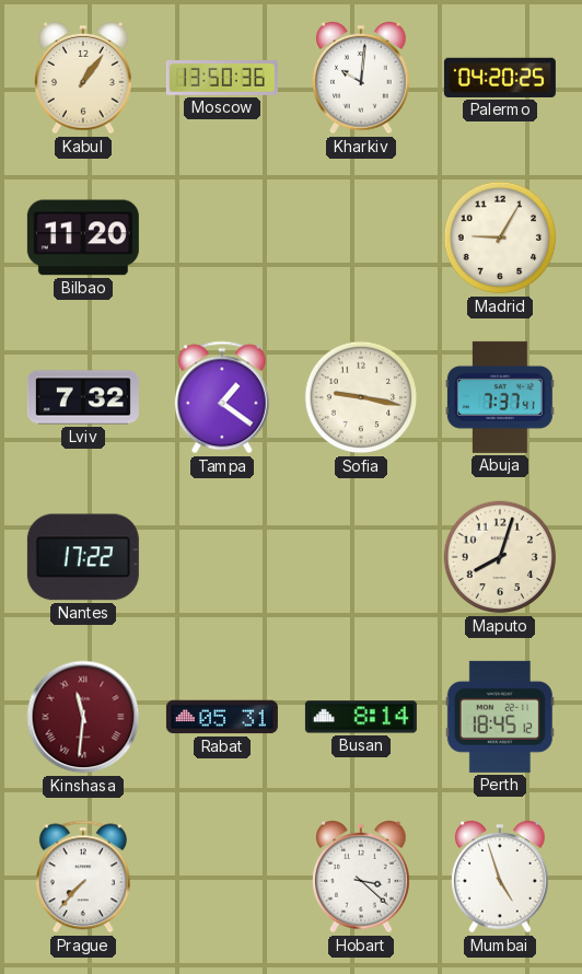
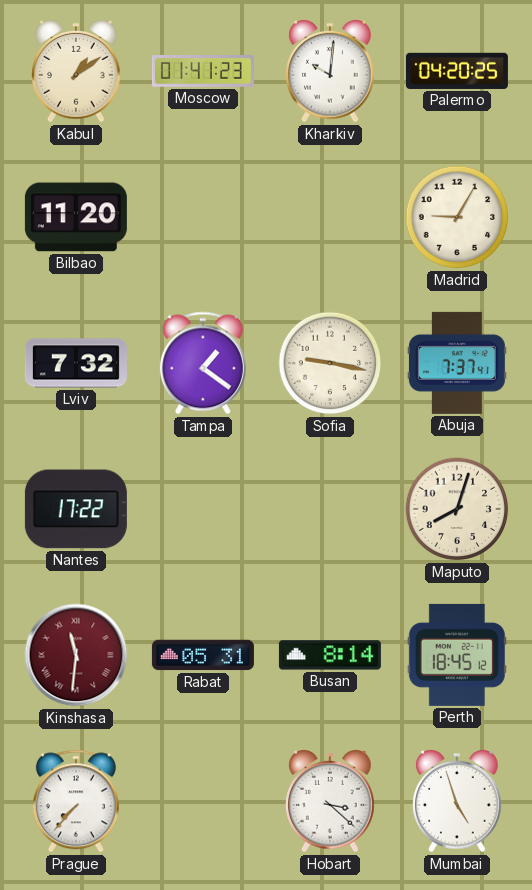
Kabul: 1:06 -> 1:09 (76, 72)
Moscow: 13:50 -> 01:41 (203, 71)
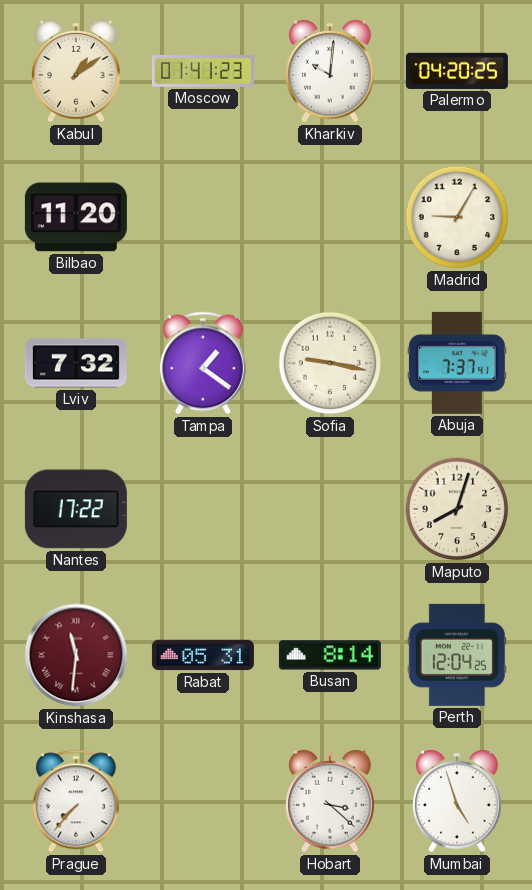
Perth: 18:45 -> 12:04 (457, 655)
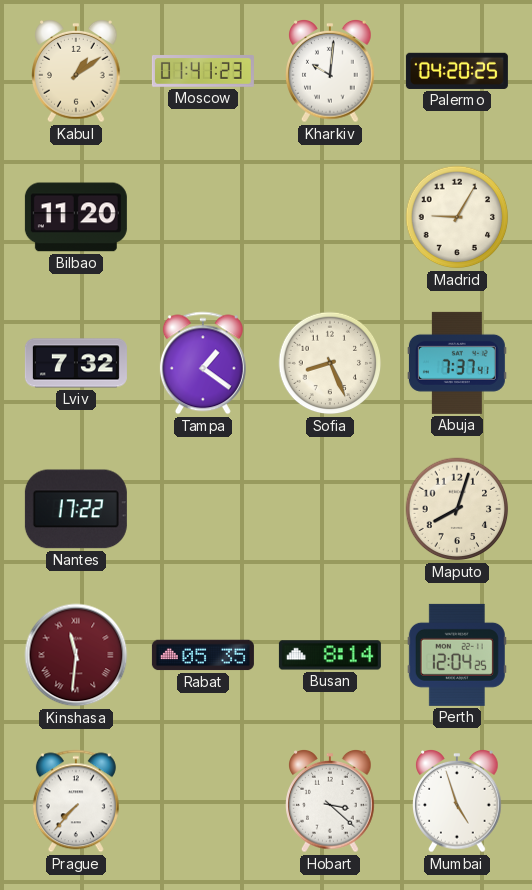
Sofia: 9:17 -> 8:26 (330, 363)
Rabat: 05:31 -> 05:35 (203, 655)
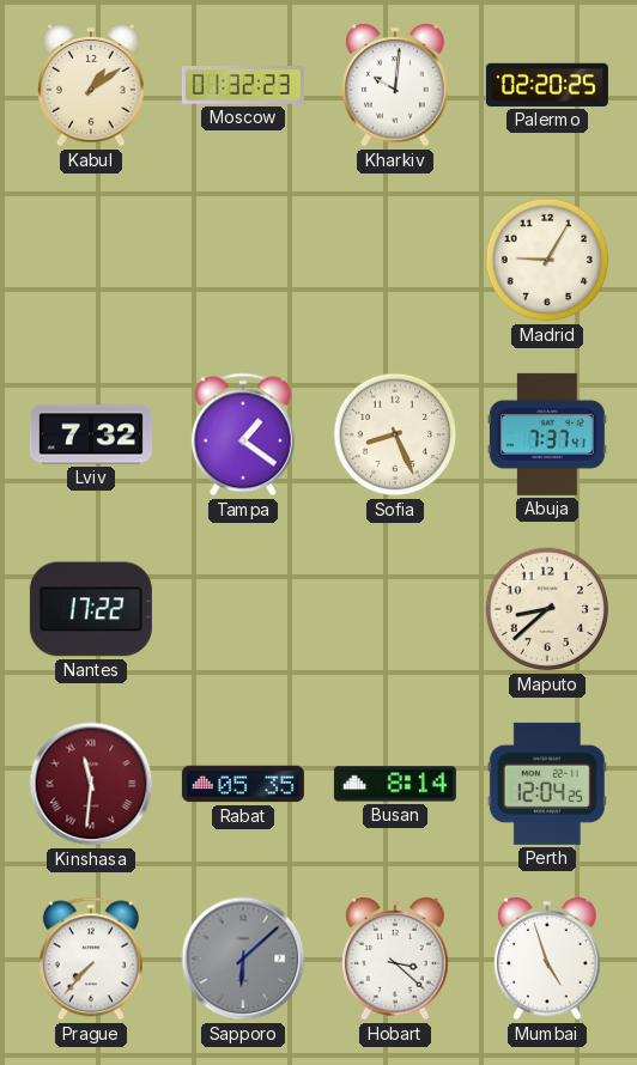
Moscow: 01:41 -> 01:32 (243, 85)
Palermo: 04:20 -> 02:20 (547, 85)
Bilbao: 11:20 -> none (76, 217)
Maputo: 8:03 -> 8:38 (547, 609)
Sapporo: none -> 6:08 (243, 958)
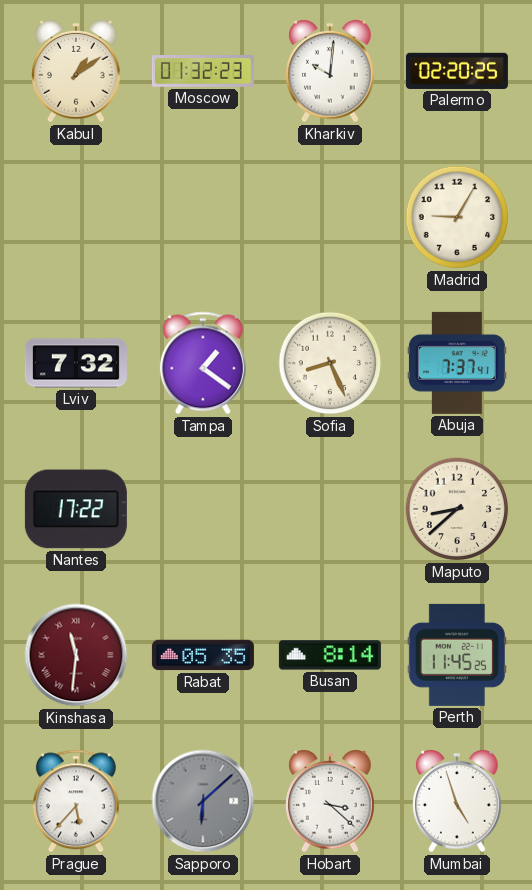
Perth: 12:04 -> 11:45 (457, 655)
Prague: 7:37 -> 5:37 (76, 801)
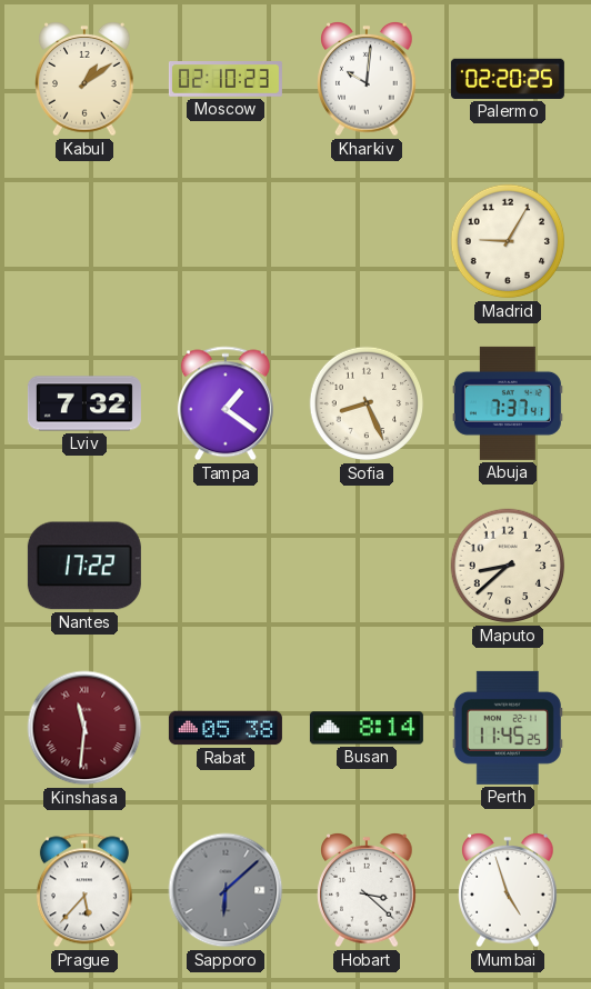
Moscow: 01:32 -> 02:10 (226, 79)
Rabat: 05:35 -> 05:38 (226, 728)
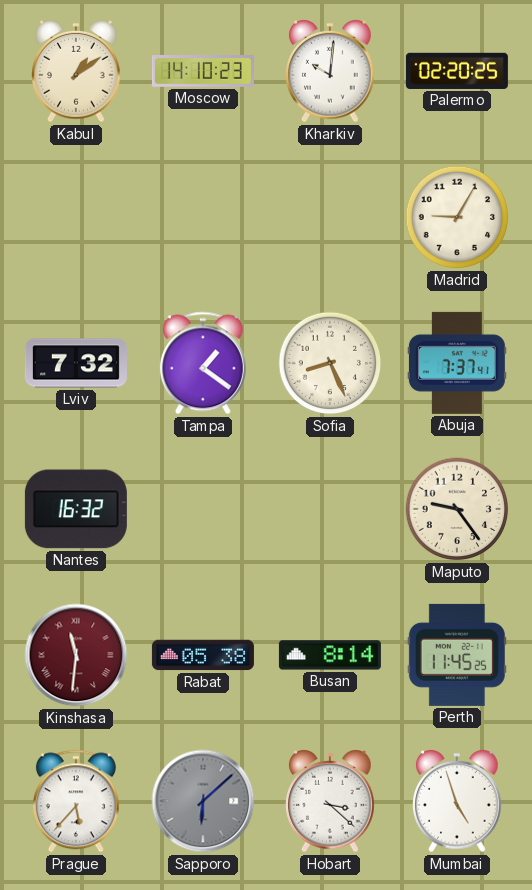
Moscow: 02:10 -> 14:10 (203, 71)
Nantes: 17:22 -> 16:32 (76, 509)
Maputo: 8:38 -> 9:24 (457, 509)
